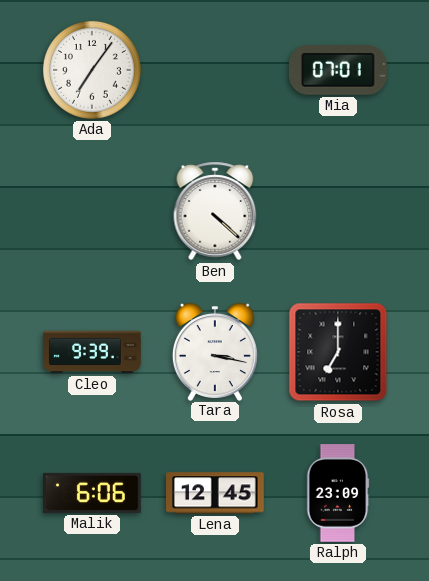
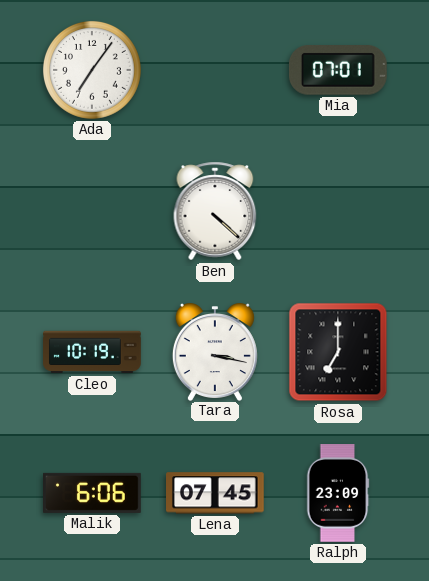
Cleo: 9:39 -> 10:19 (92, 352)
Lena: 12:45 -> 07:45 (216, 493)
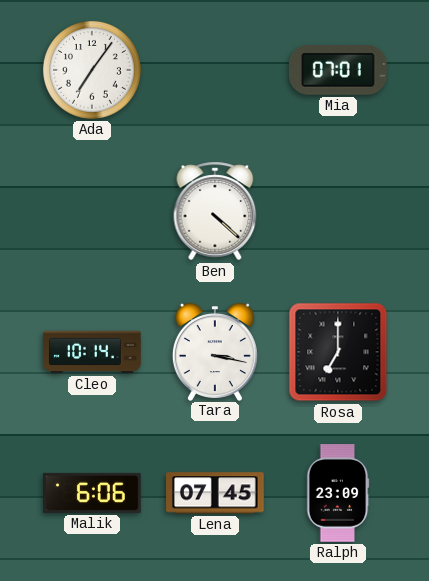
Cleo: 10:19 -> 10:14 (92, 352)
